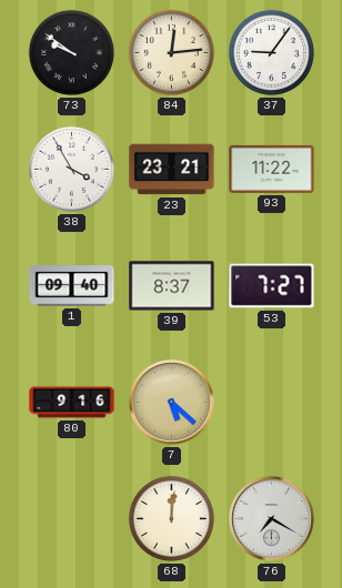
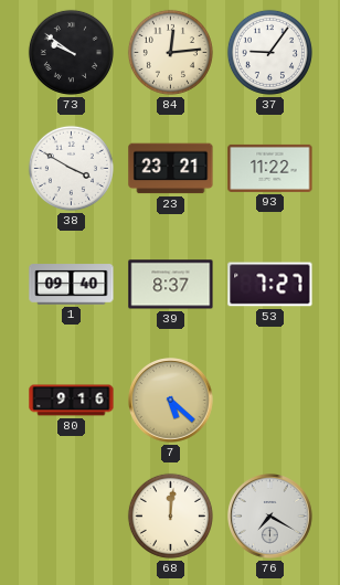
38: 3:55 -> 3:50 (71, 168)
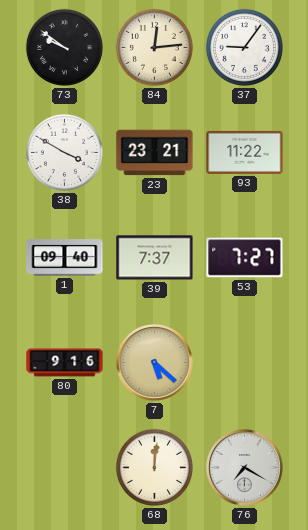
39: 8:37 -> 7:37 (155, 258)
